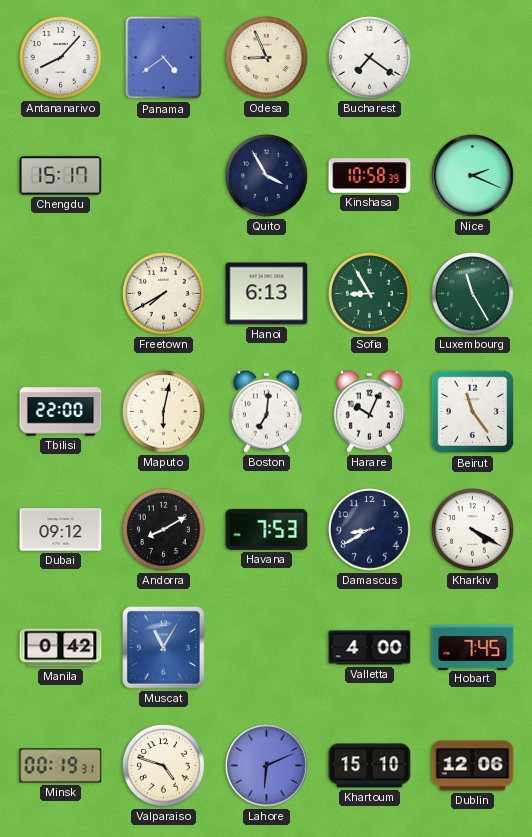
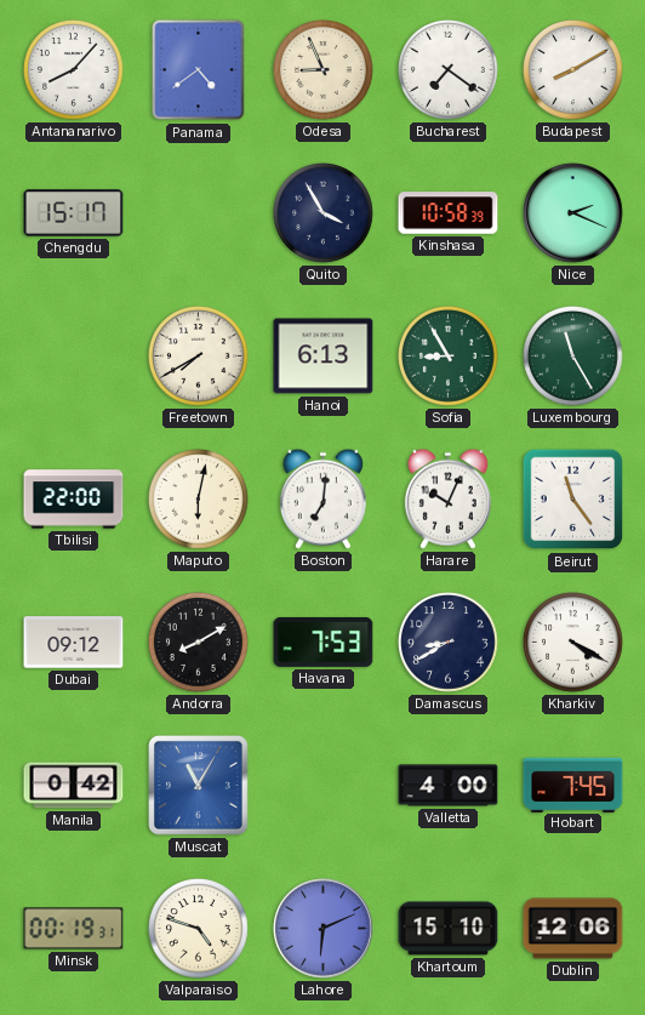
Budapest: none -> 8:10 (573, 70)
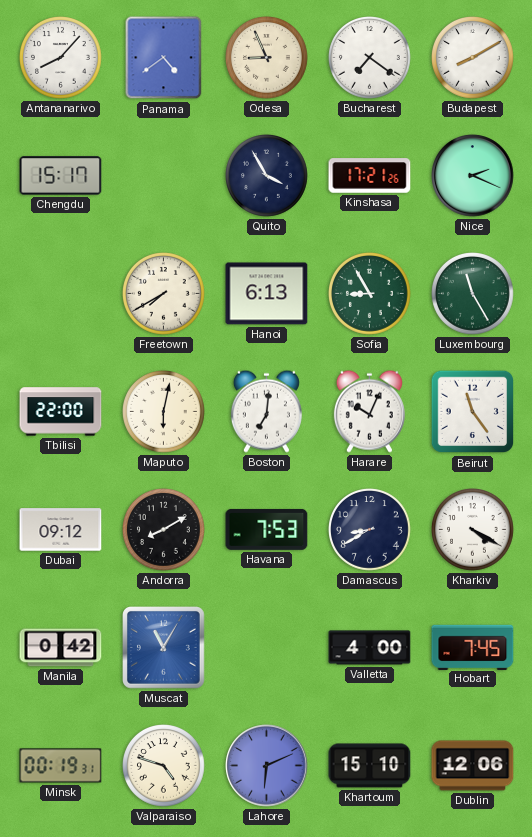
Kinshasa: 10:58 -> 17:21 (370, 176)
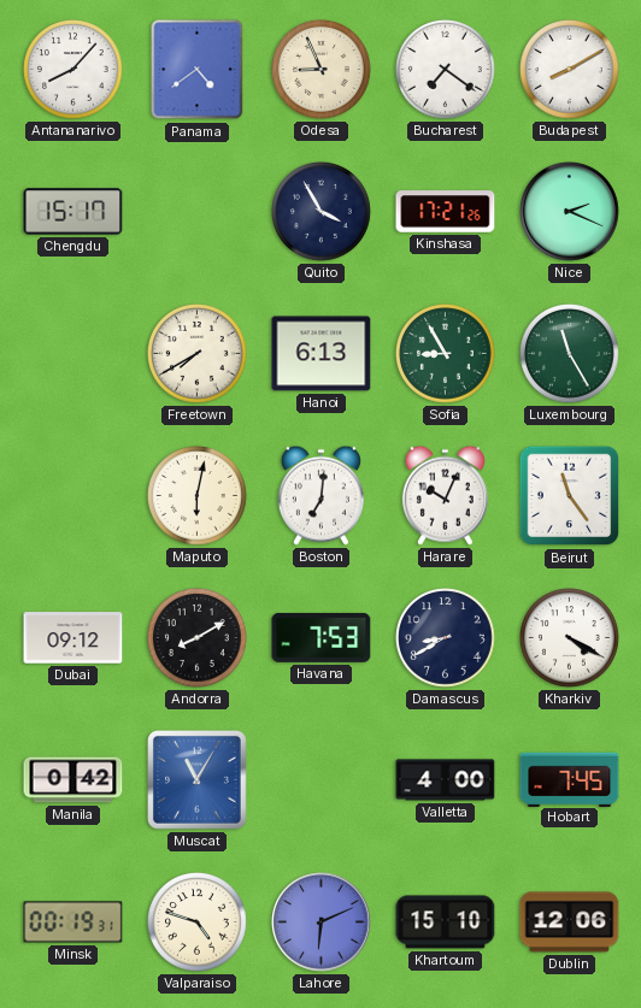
Tbilisi: 22:00 -> none (61, 412)
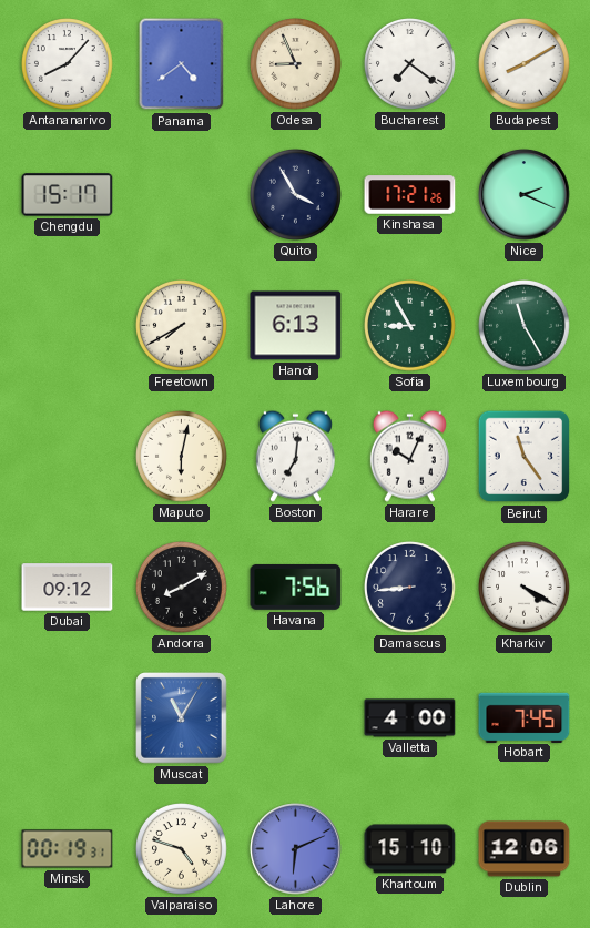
Havana: 7:53 -> 7:56 (296, 587)
Damascus: 8:40 -> 8:44 (410, 588)
Manila: 0:42 -> none (73, 780)
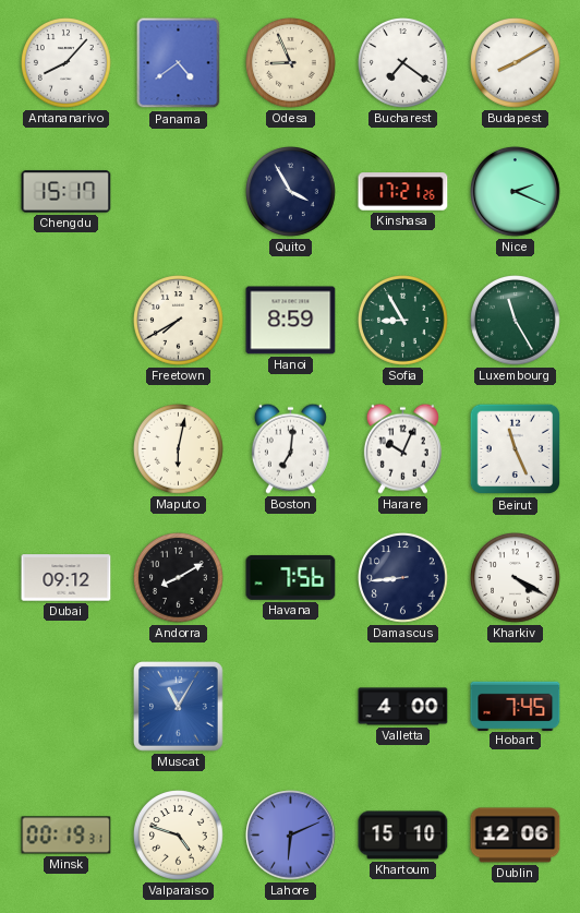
Hanoi: 6:13 -> 8:59 (291, 321)
Beirut: 11:24 -> 11:26 (516, 449)
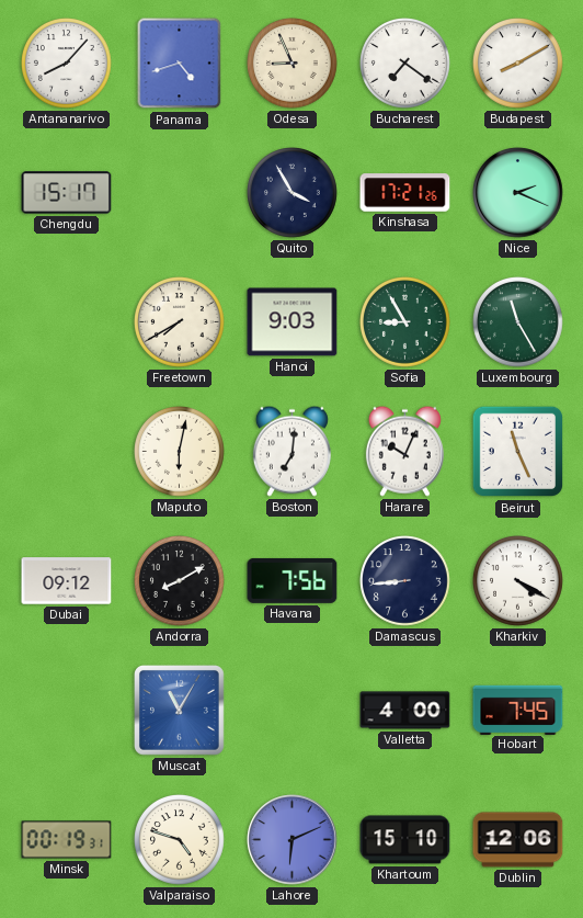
Panama: 4:39 -> 4:42 (180, 64)
Hanoi: 8:59 -> 9:03 (293, 322)
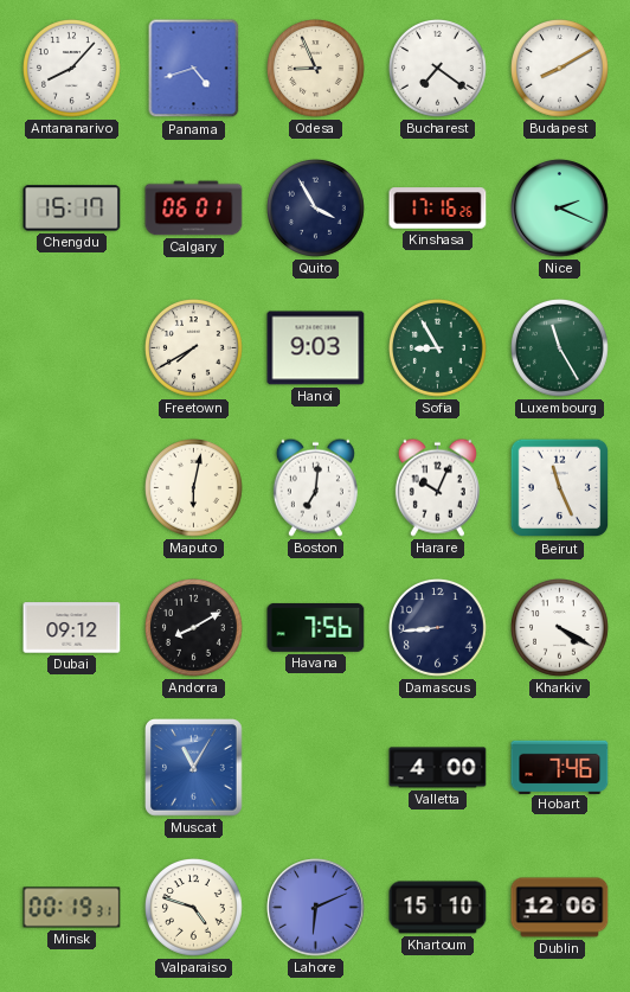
Calgary: none -> 06:01 (194, 209)
Kinshasa: 17:21 -> 17:16 (438, 209)
Hobart: 7:45 -> 7:46 (560, 767)
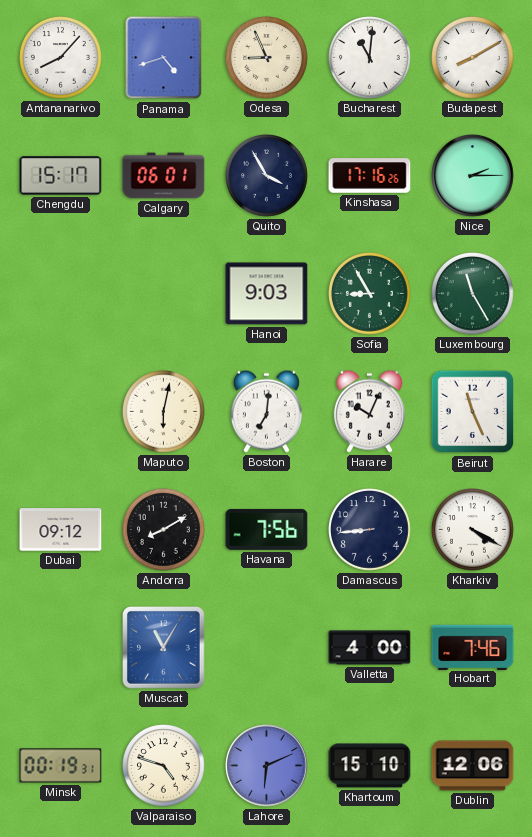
Bucharest: 7:21 -> 11:01 (370, 58)
Nice: 2:19 -> 2:15 (473, 176)
Freetown: 7:40 -> none (194, 348)
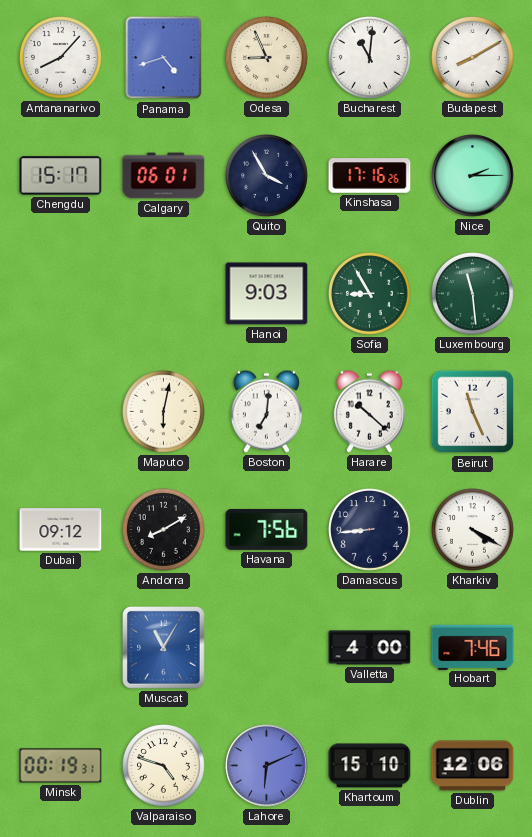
Luxembourg: 11:25 -> 11:29 (473, 294)
Harare: 10:04 -> 10:22 (369, 411)
